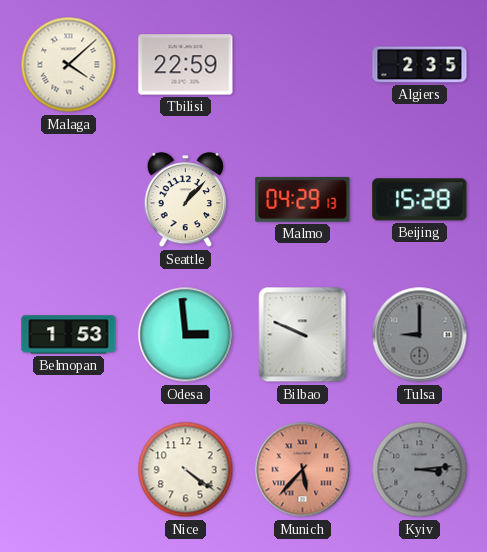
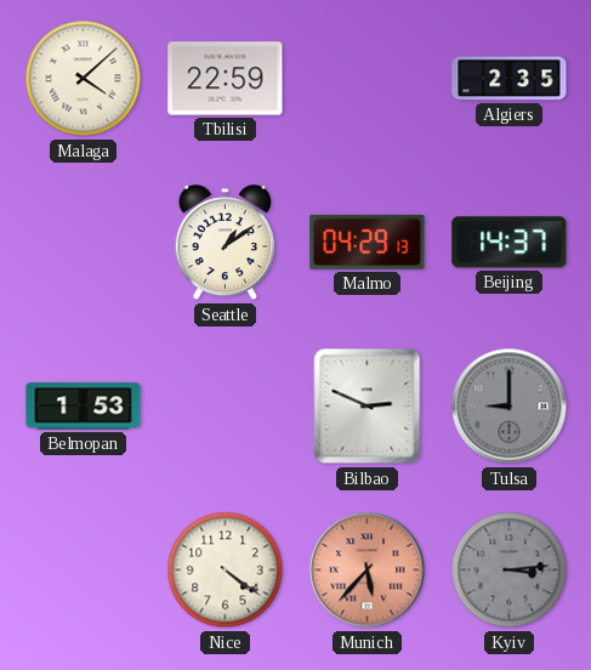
Seattle: 1:07 -> 1:09 (226, 244)
Beijing: 15:28 -> 14:37 (510, 243)
Odesa: 2:59 -> none (186, 335)
Bilbao: 9:49 -> 2:49 (368, 407)
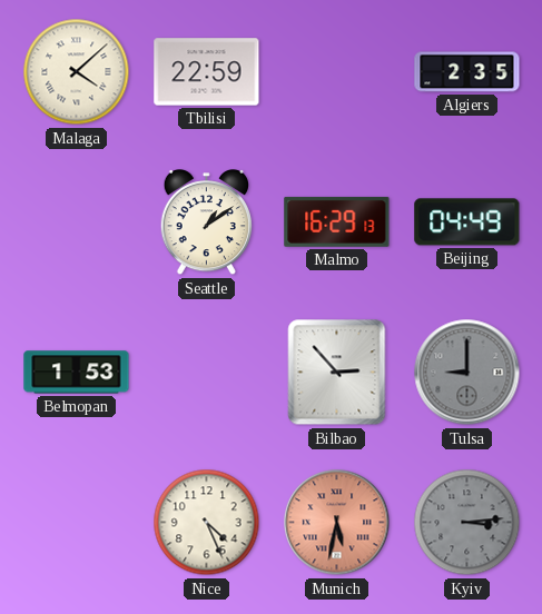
Malmo: 04:29 -> 16:29 (337, 221)
Beijing: 14:37 -> 04:49 (467, 222)
Bilbao: 2:49 -> 2:53 (337, 373)
Nice: 4:21 -> 4:26 (207, 523)
Munich: 5:37 -> 5:32 (337, 523)
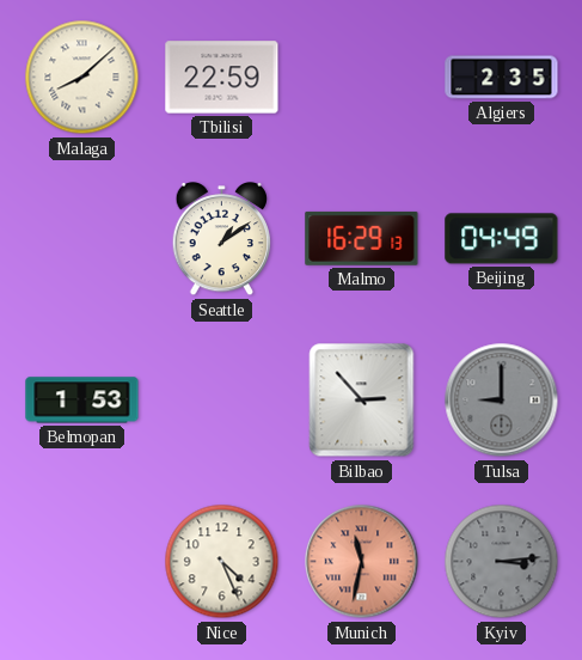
Malaga: 4:08 -> 8:08 (82, 78)
Munich: 5:32 -> 11:32 (362, 562)
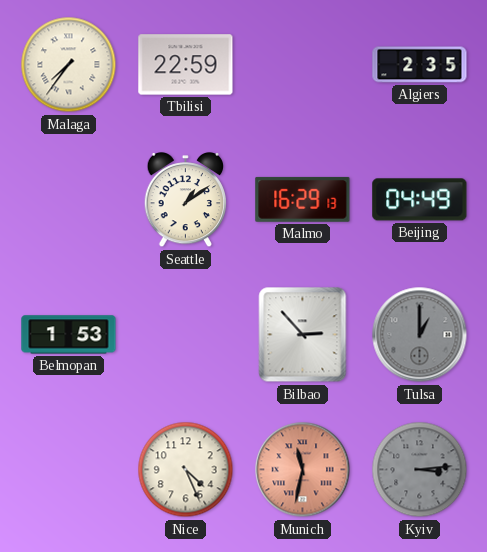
Malaga: 8:08 -> 7:36 (69, 65)
Tulsa: 9:00 -> 1:00 (420, 335)
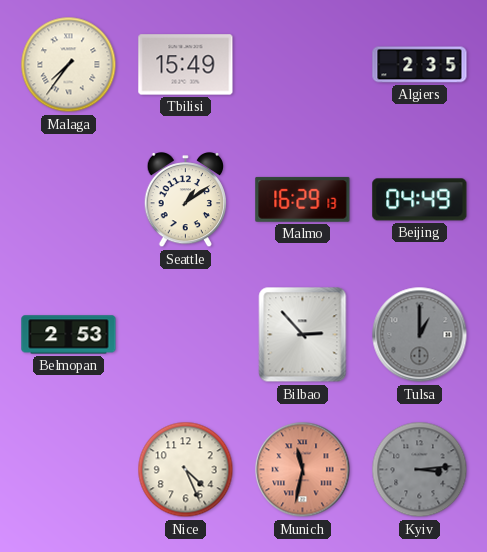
Tbilisi: 22:59 -> 15:49 (186, 65)
Belmopan: 1:53 -> 2:53 (69, 335)
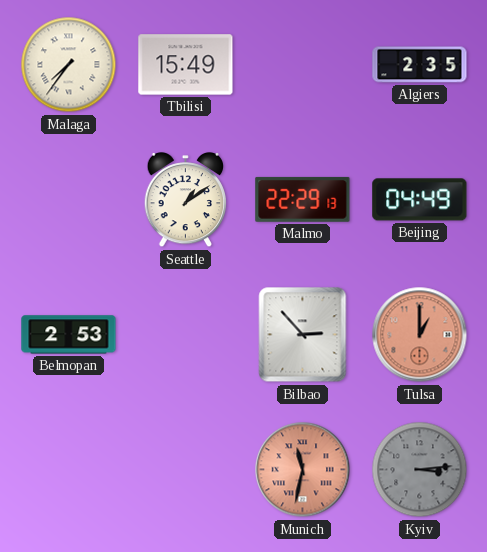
Malmo: 16:29 -> 22:29 (303, 199)
Tulsa dial: grey -> salmon (420, 335)
Nice: 4:26 -> none (186, 470)
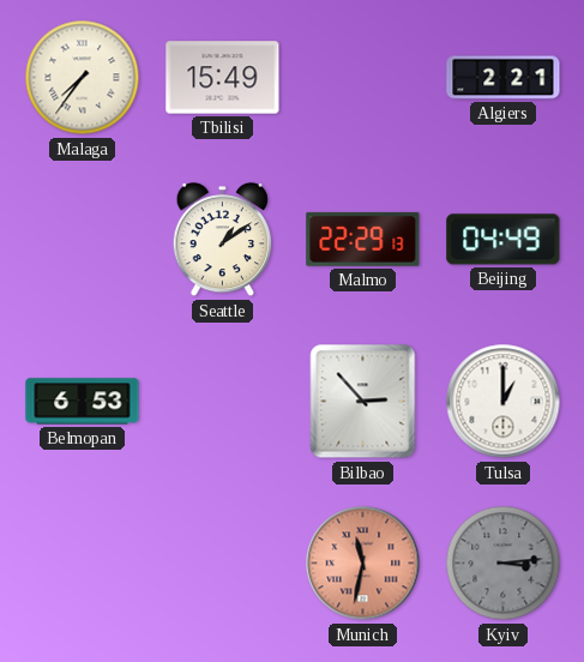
Algiers: 2:35 -> 2:21 (504, 78)
Belmopan: 2:53 -> 6:53 (83, 402)
Tulsa dial: salmon -> white (504, 402)
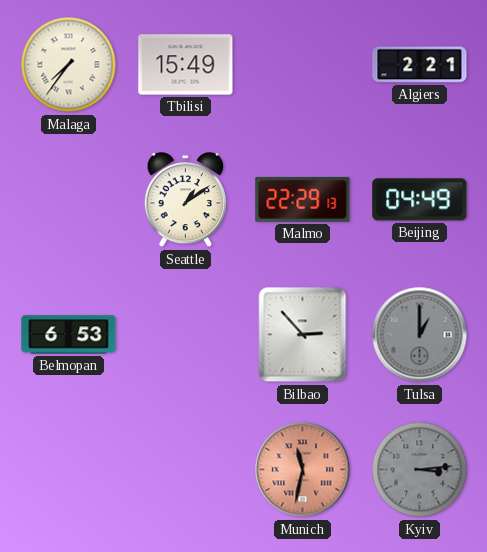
Tulsa dial: white -> grey (420, 335)
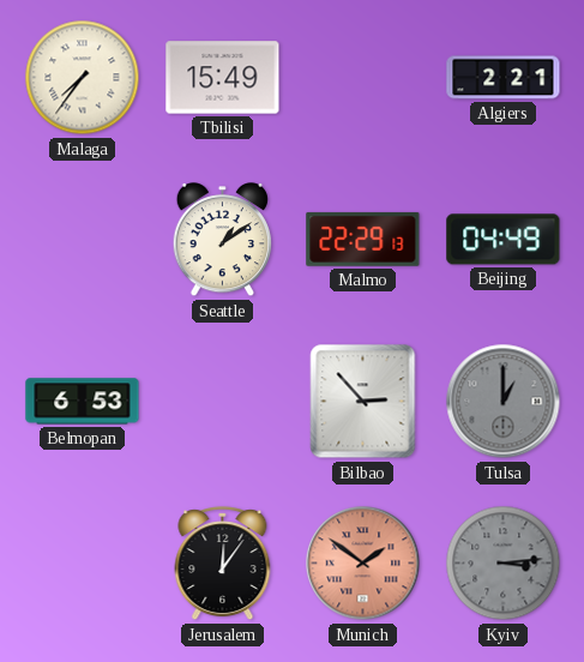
Jerusalem: none -> 12:06 (223, 564)
Munich: 11:32 -> 1:51 (363, 564)
